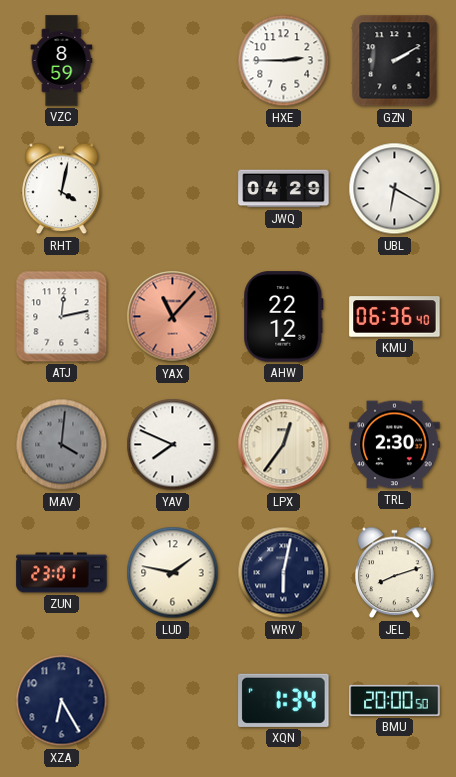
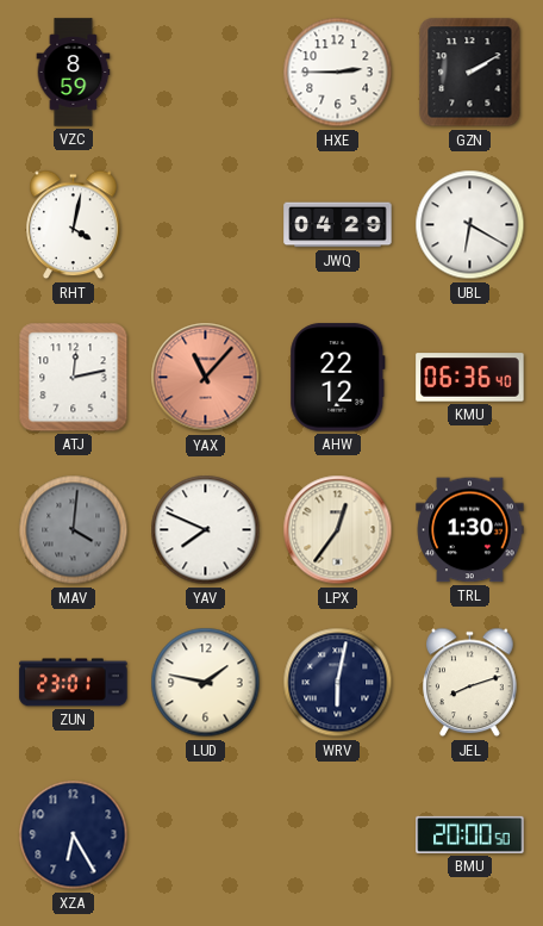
TRL: 2:30 -> 1:30 (470, 530)
XQN: 1:34 -> none (284, 700)
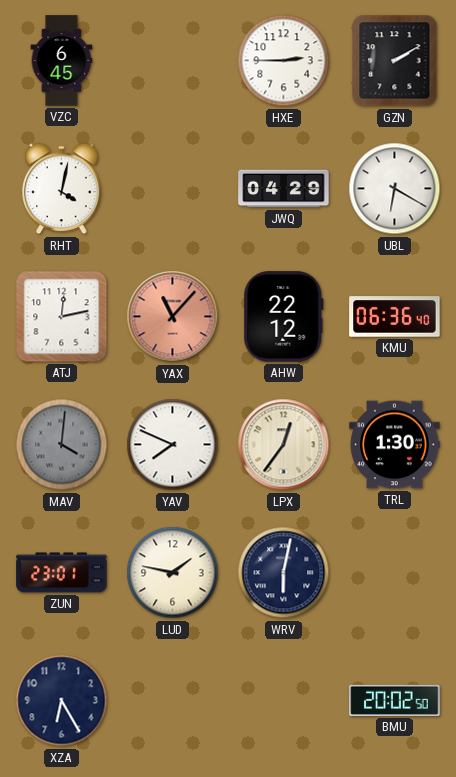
VZC: 8:59 -> 6:45 (62, 61)
JEL: 8:12 -> none (470, 683)
BMU: 20:00 -> 20:02 (395, 700)
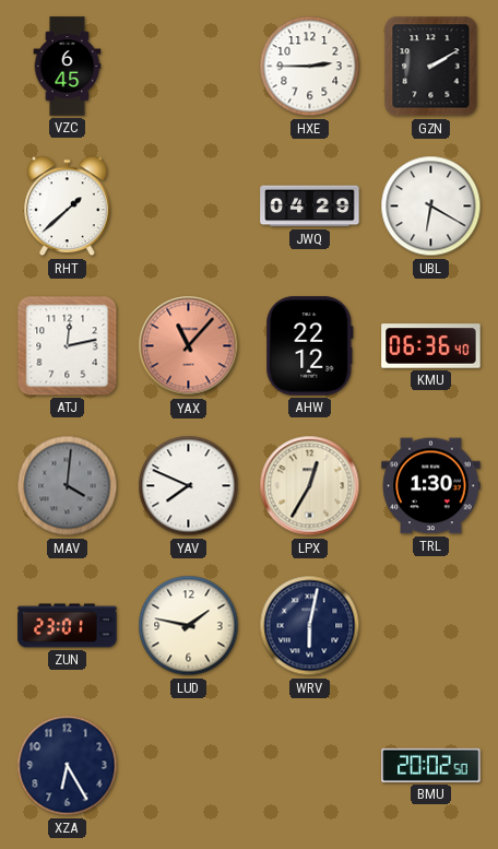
RHT: 4:02 -> 1:38 (68, 207)
LPX: 12:36 -> 12:35 (310, 486)
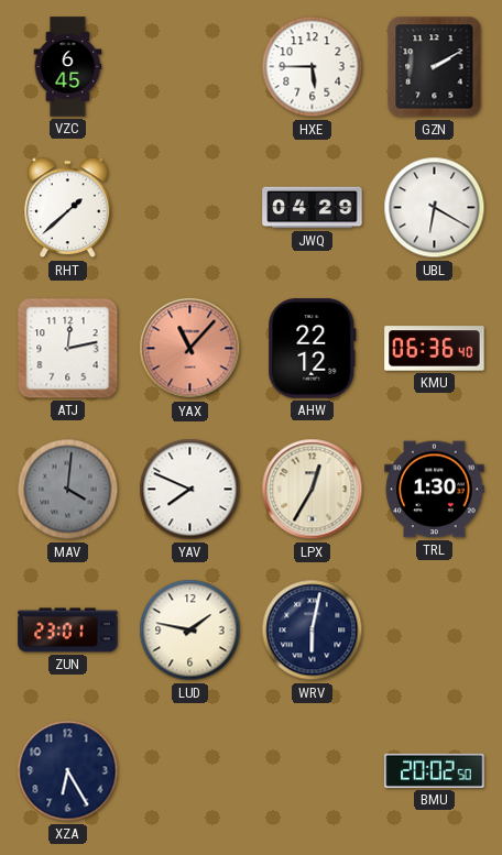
HXE: 2:45 -> 5:45 (313, 67)
